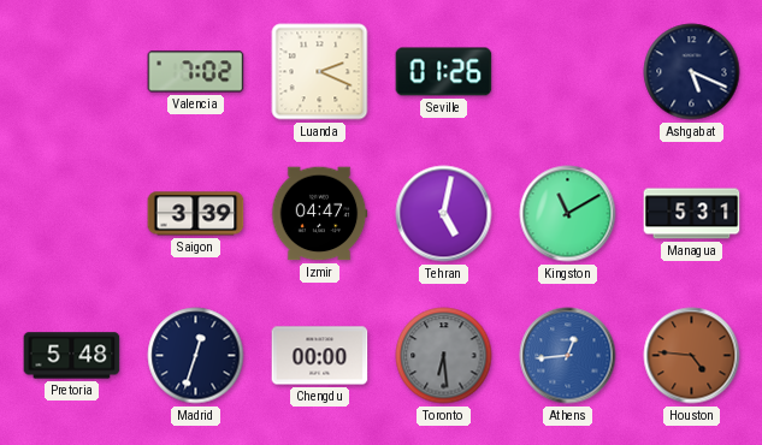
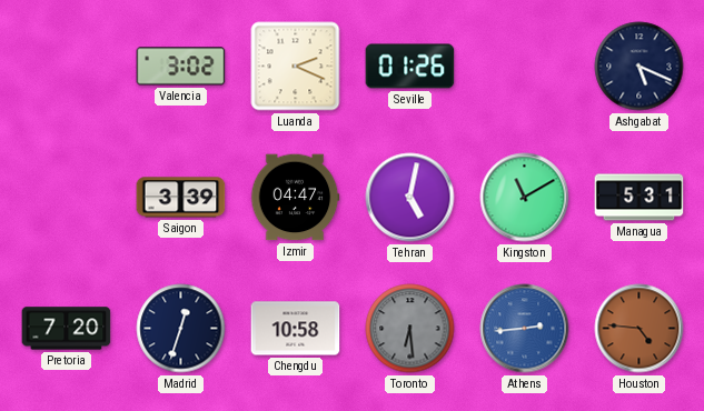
Valencia: 7:02 -> 3:02 (181, 67)
Pretoria: 5:48 -> 7:20 (67, 329)
Chengdu: 00:00 -> 10:58 (296, 329)
Athens: 12:44 -> 2:44 (525, 329)
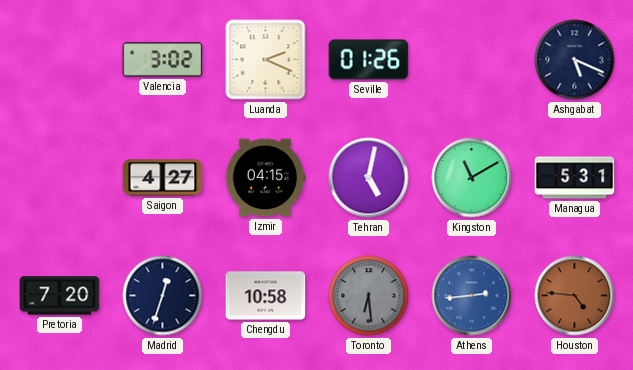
Saigon: 3:39 -> 4:27 (163, 178)
Izmir: 04:47 -> 04:15 (265, 178)
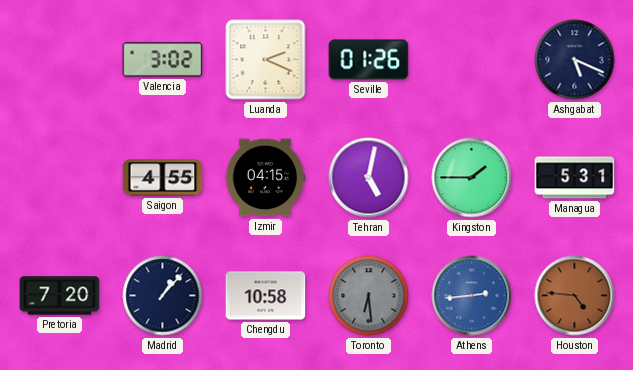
Saigon: 4:27 -> 4:55 (163, 178)
Kingston: 11:10 -> 1:45 (472, 178)
Madrid: 12:33 -> 1:07 (163, 296)
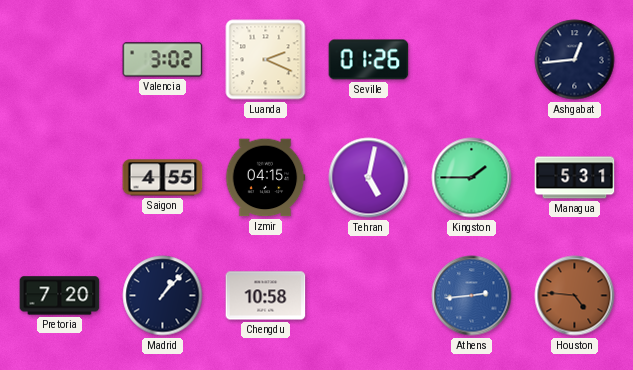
Ashgabat: 5:19 -> 12:44 (575, 60)
Toronto: 6:29 -> none (369, 296)
